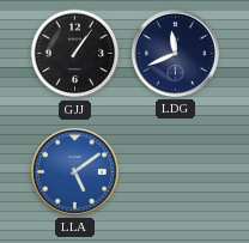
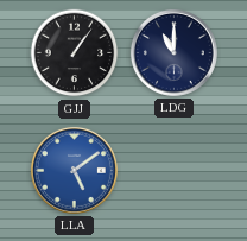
LDG: 11:41 -> 11:00 (173, 52)
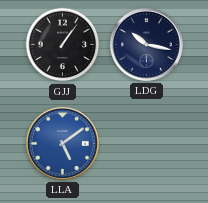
LDG: 11:00 -> 10:17 (146, 44)
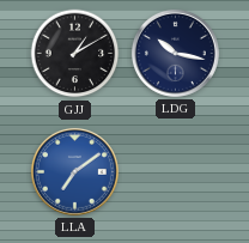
GJJ: 1:06 -> 1:10 (75, 54)
LLA: 5:09 -> 7:09 (74, 171)
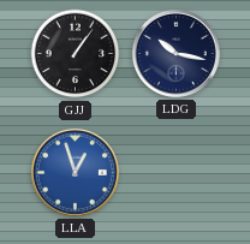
GJJ: 1:10 -> 1:06 (76, 54)
LLA: 7:09 -> 12:57 (75, 172)
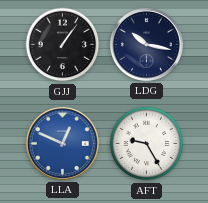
LLA: 12:57 -> 12:49 (62, 143)
AFT: none -> 9:25 (147, 144)
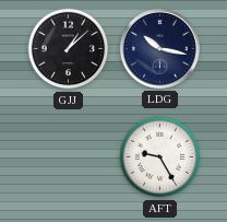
GJJ: 1:06 -> 1:08 (69, 49)
LLA: 12:49 -> none (62, 143)
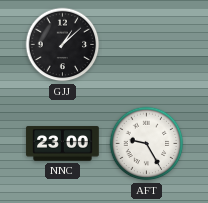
LDG: 10:17 -> none (159, 48)
NNC: none -> 23:00 (63, 144)
